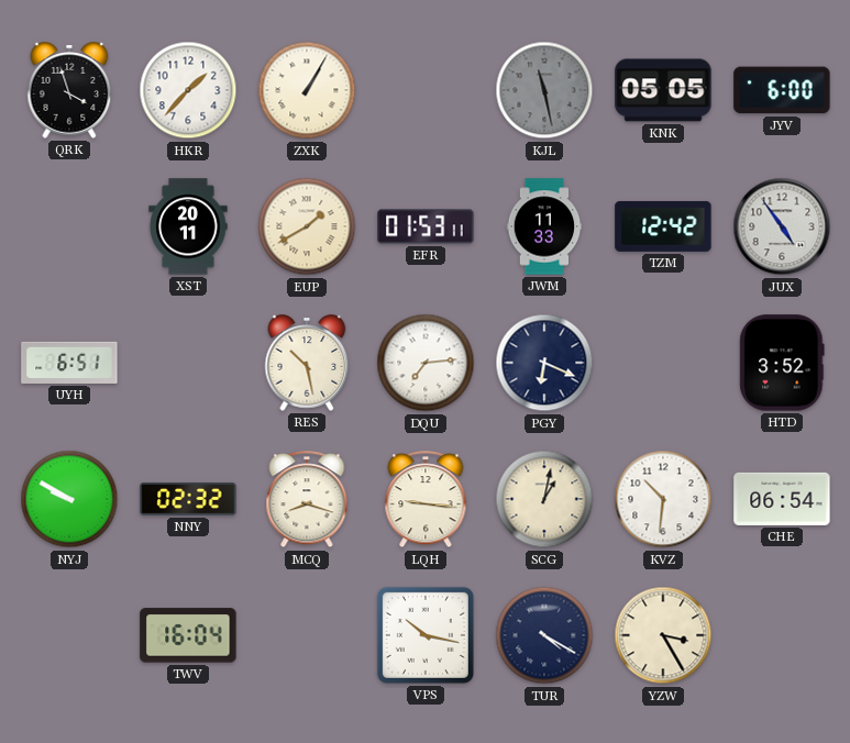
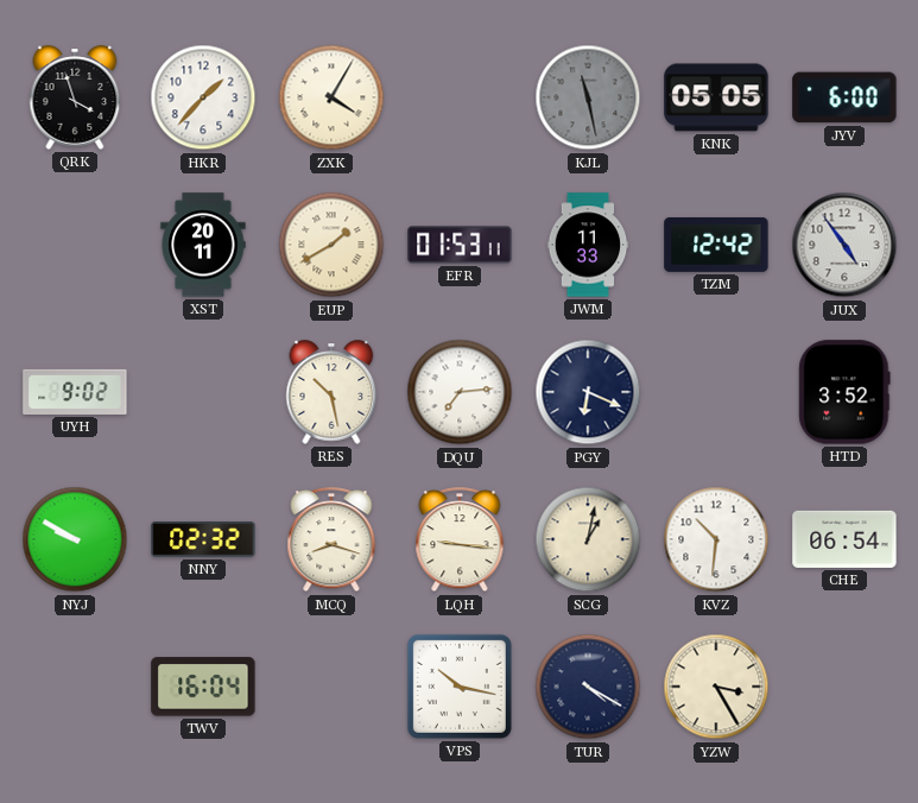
ZXK: 1:05 -> 4:05 (331, 97)
UYH: 6:51 -> 9:02 (75, 392)
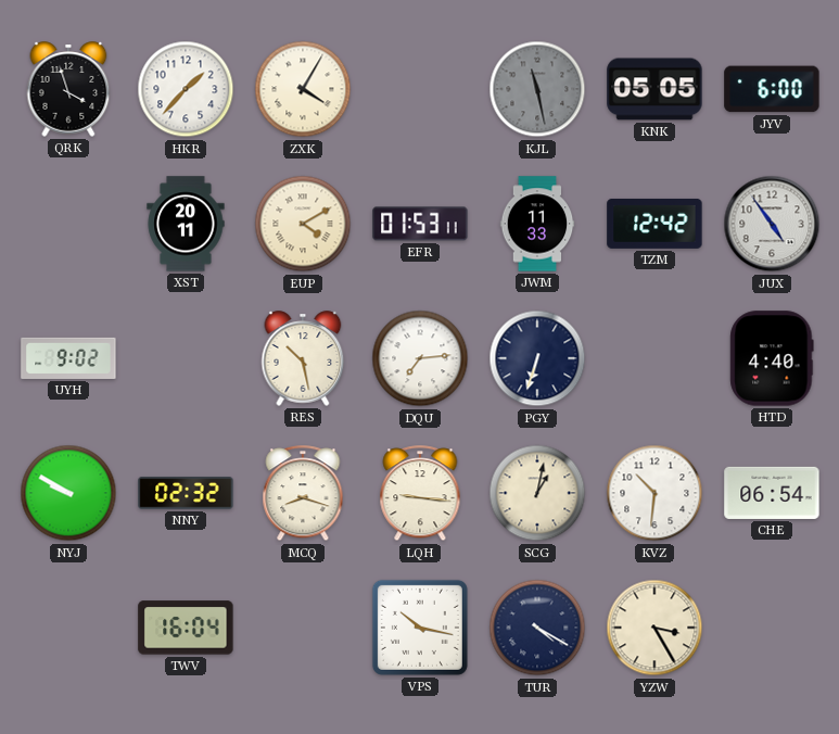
EUP: 1:40 -> 4:10 (303, 224)
PGY: 6:19 -> 6:33 (537, 358)
HTD: 3:52 -> 4:40 (772, 358)
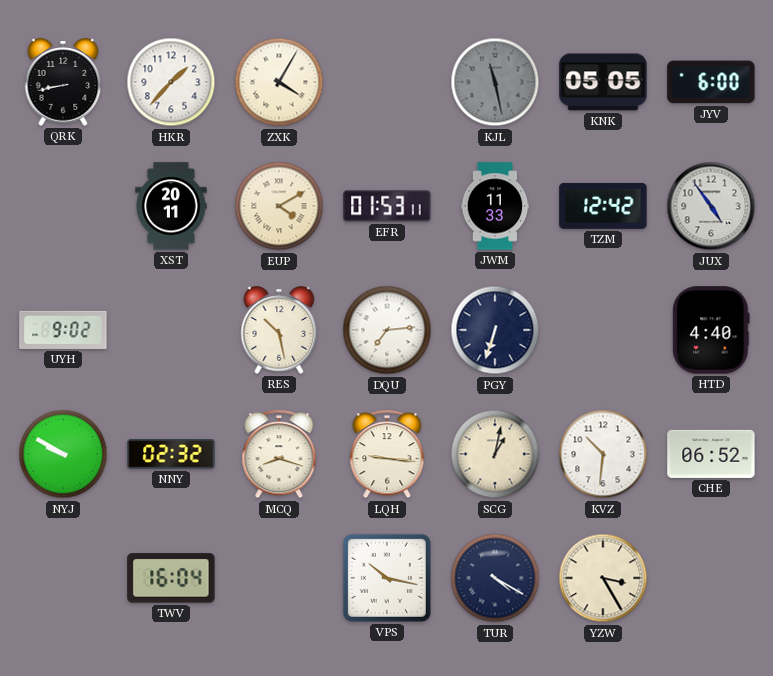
QRK: 3:57 -> 8:43 (63, 82)
CHE: 06:54 -> 06:52 (711, 454)
